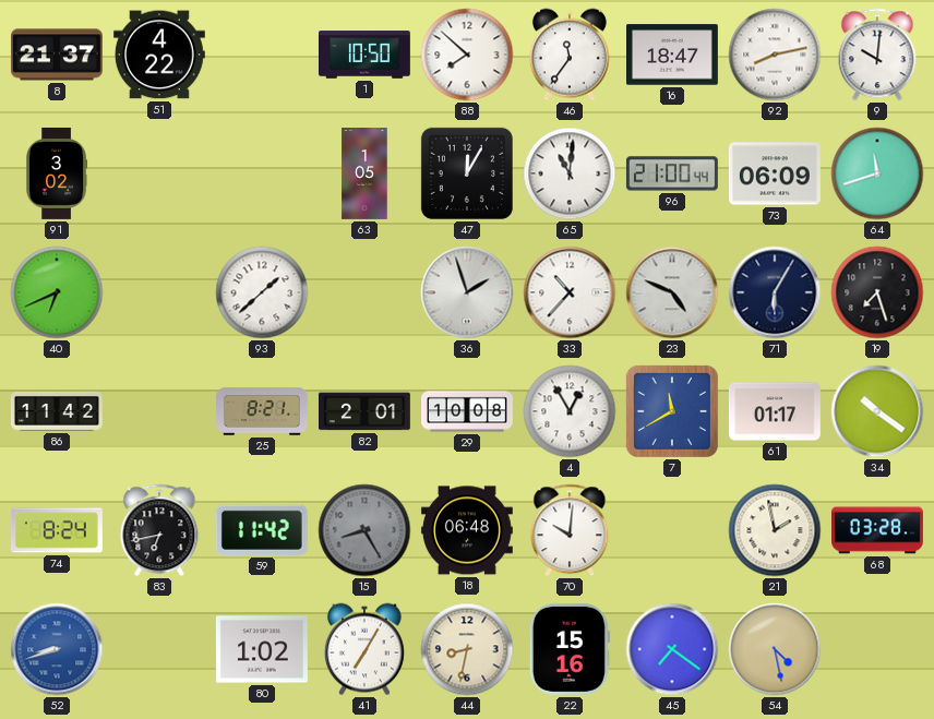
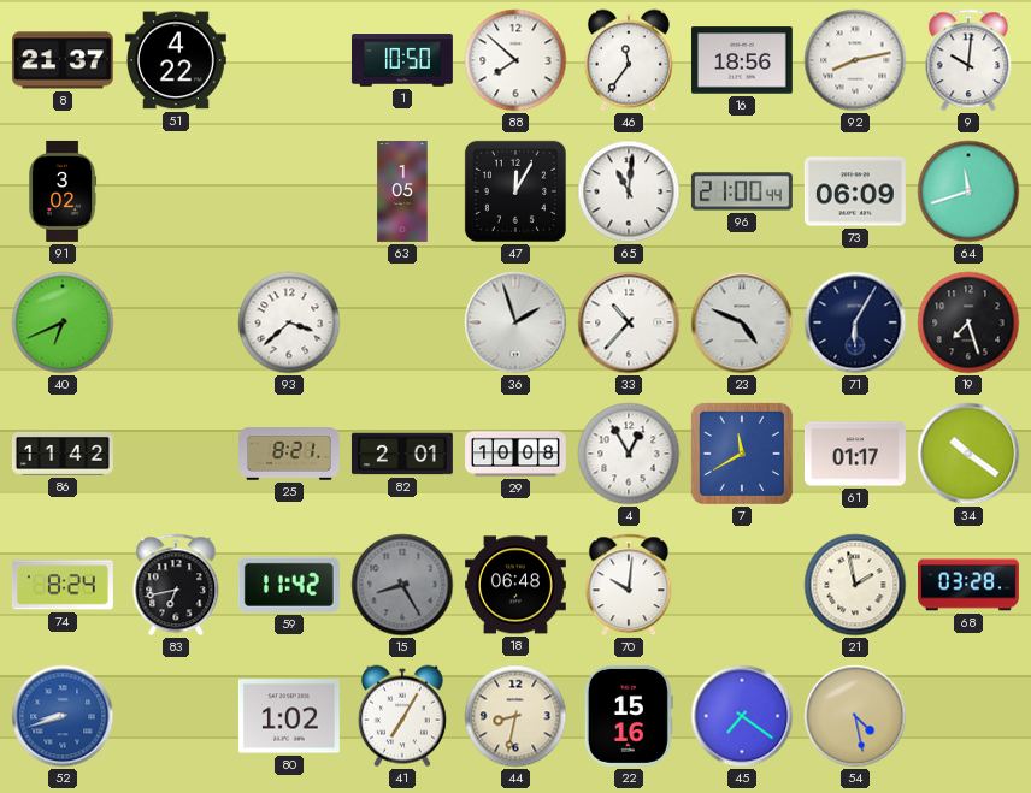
16: 18:47 -> 18:56 (742, 60)
93: 1:38 -> 3:38 (289, 322)
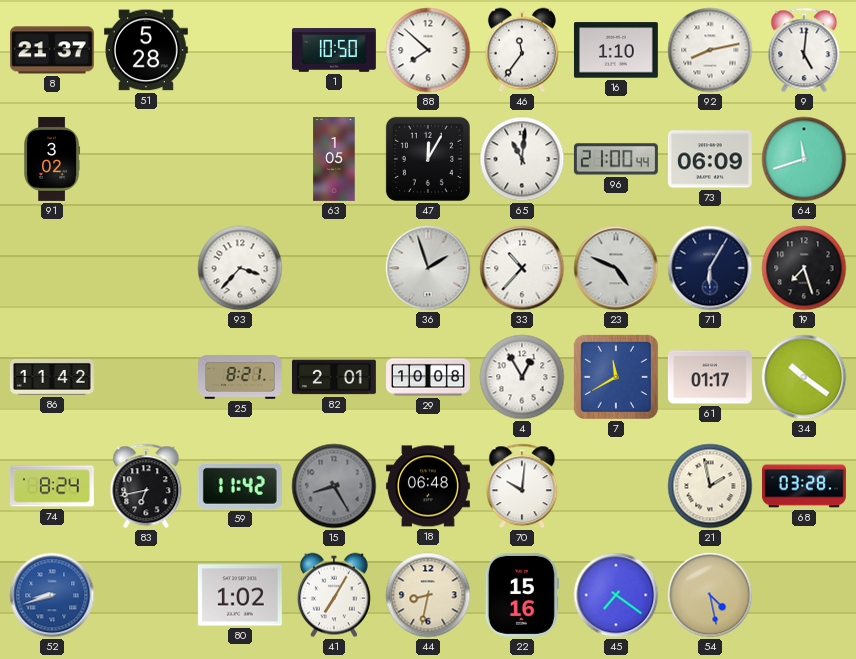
51: 4:22 -> 5:28 (146, 50)
16: 18:56 -> 1:10 (616, 50)
9: 10:01 -> 5:01 (804, 50)
40: 6:41 -> none (63, 322)
93: 3:38 -> 3:37 (240, 268)
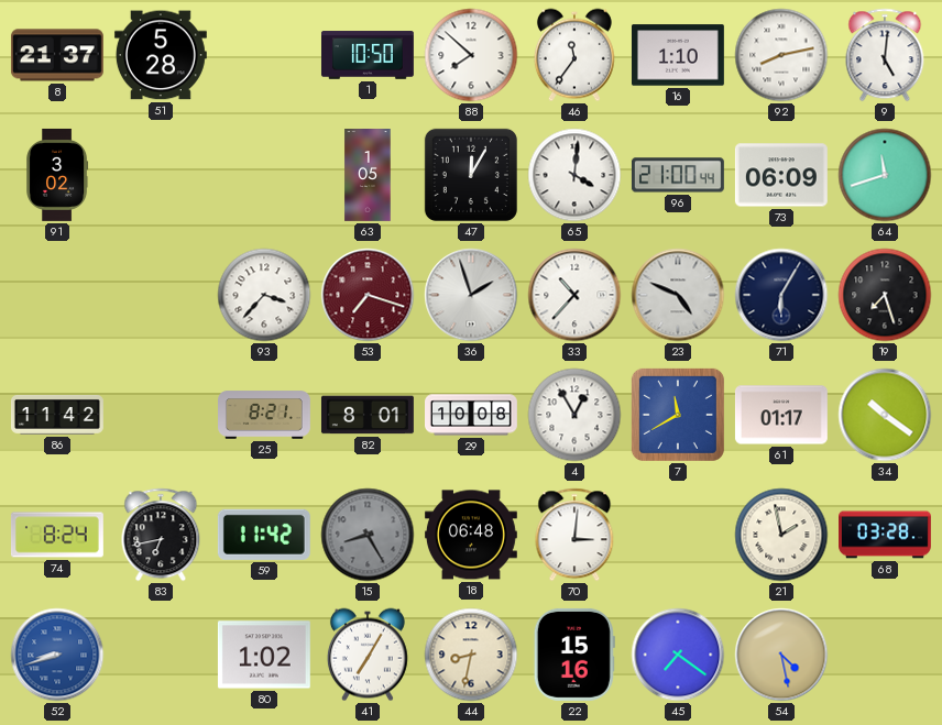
65: 11:01 -> 4:01 (574, 175)
53: none -> 7:18 (368, 295)
82: 2:01 -> 8:01 (368, 415)
70: 10:01 -> 3:01 (574, 535)
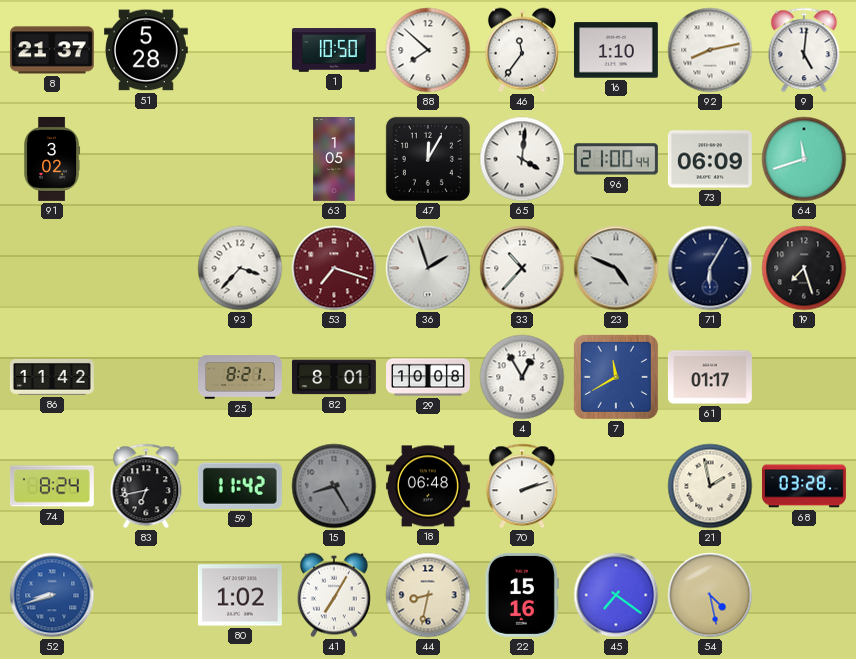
34: 10:21 -> none (885, 415)
70: 3:01 -> 2:12 (522, 486)
